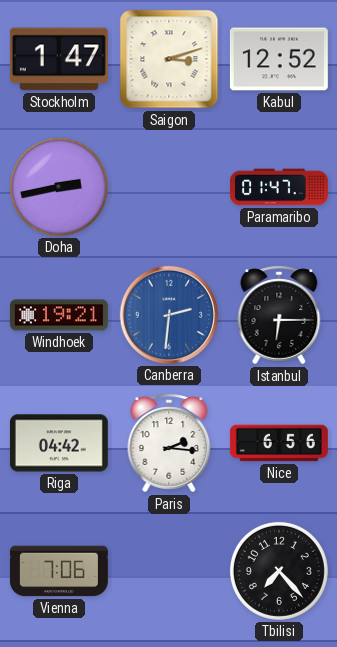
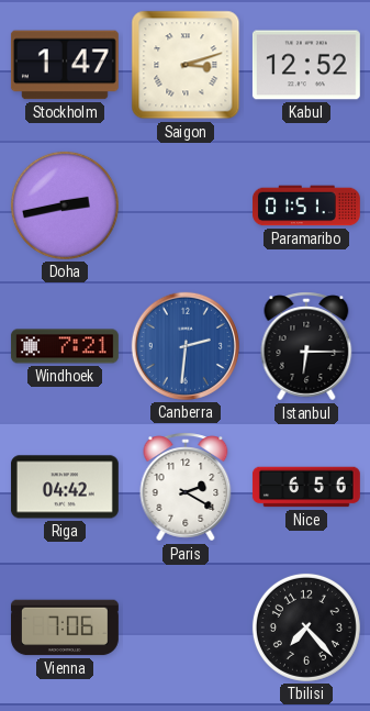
Paramaribo: 01:47 -> 01:51 (307, 205)
Windhoek: 19:21 -> 7:21 (65, 346)
Paris: 2:16 -> 2:20 (186, 487)
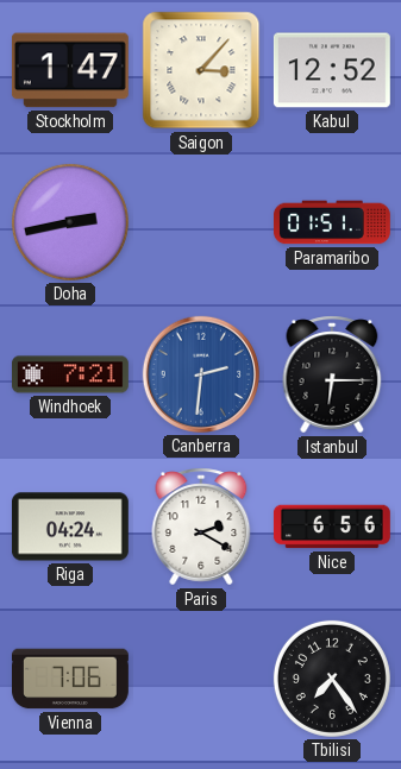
Saigon: 3:12 -> 3:07 (201, 70)
Riga: 04:42 -> 04:24 (70, 527)
Tbilisi: 7:23 -> 7:24 (332, 679)
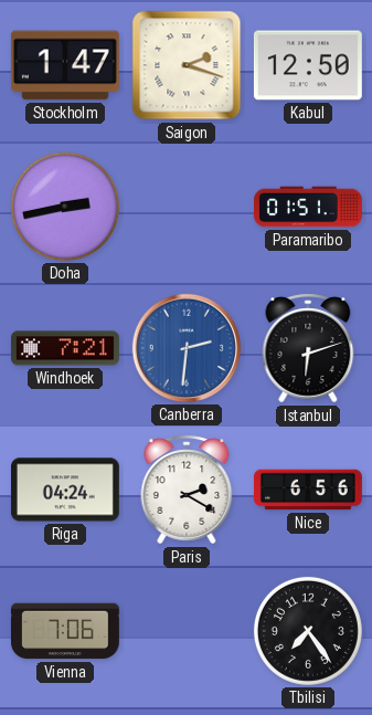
Saigon: 3:07 -> 2:18 (187, 65)
Kabul: 12:52 -> 12:50 (308, 65)
Istanbul: 6:15 -> 6:12 (308, 348)
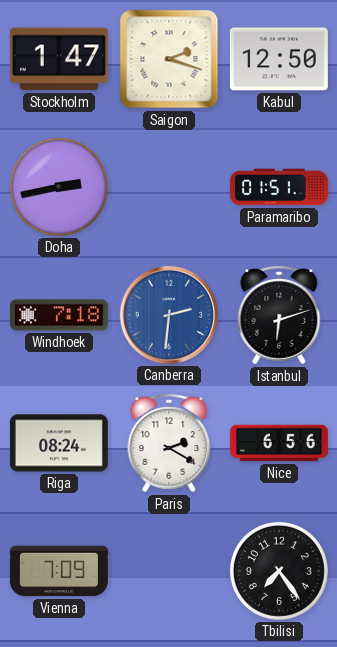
Windhoek: 7:21 -> 7:18 (59, 315)
Riga: 04:24 -> 08:24 (59, 443)
Vienna: 7:06 -> 7:09 (59, 571)
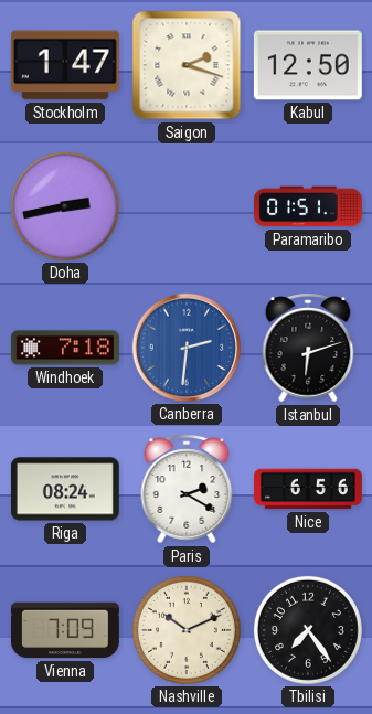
Nashville: none -> 10:11 (187, 630)
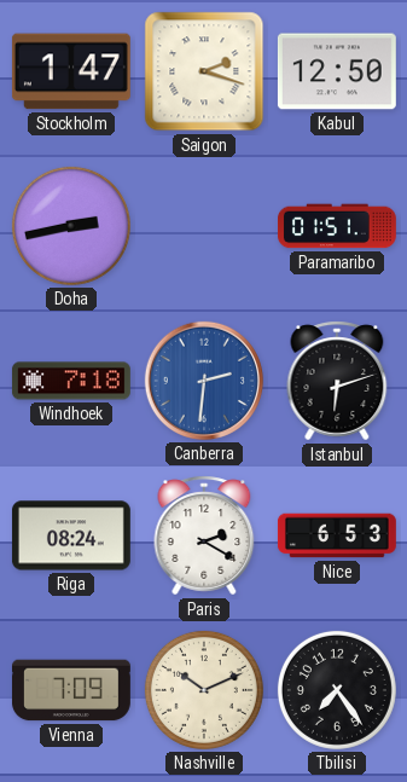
Nice: 6:56 -> 6:53 (337, 535)
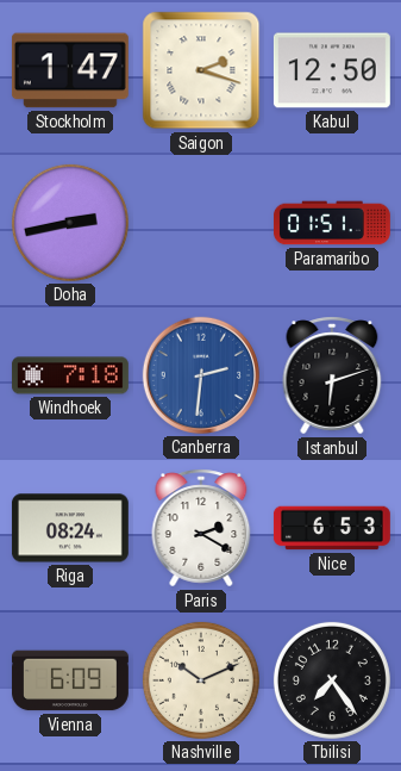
Vienna: 7:09 -> 6:09 (70, 680)
